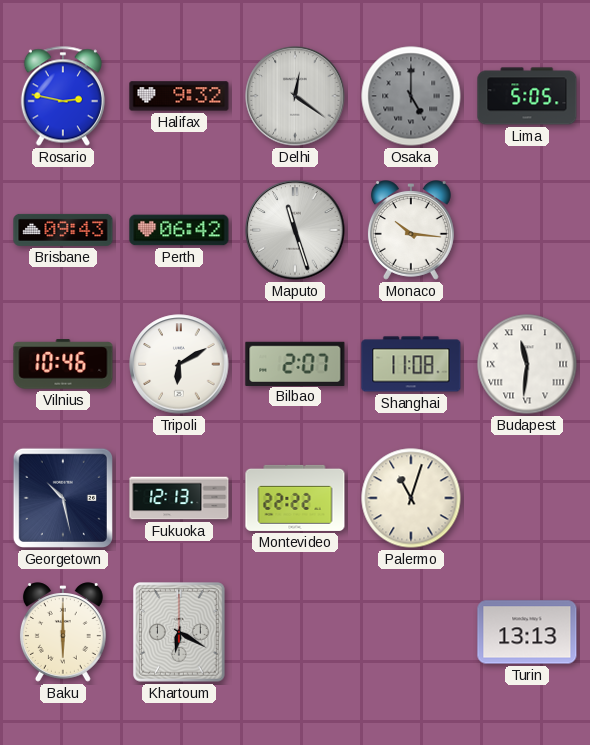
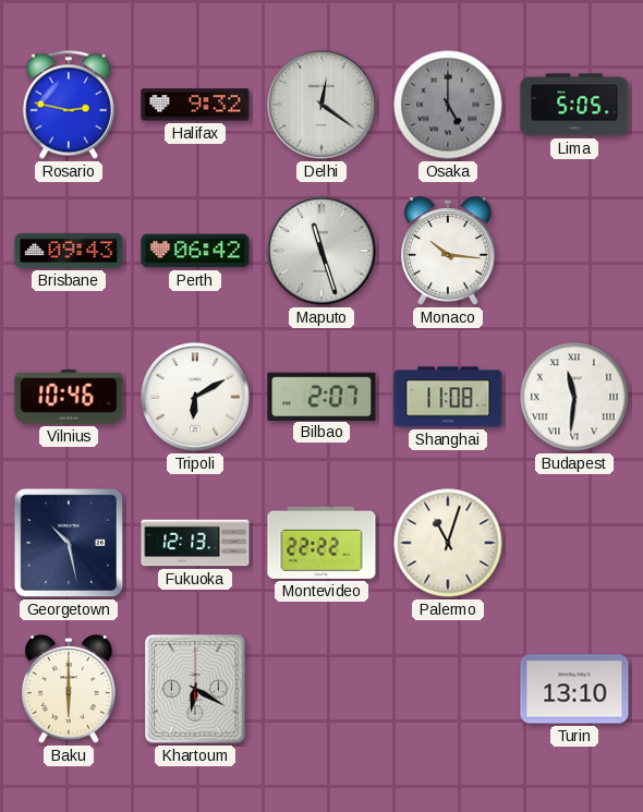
Turin: 13:13 -> 13:10 (574, 689)
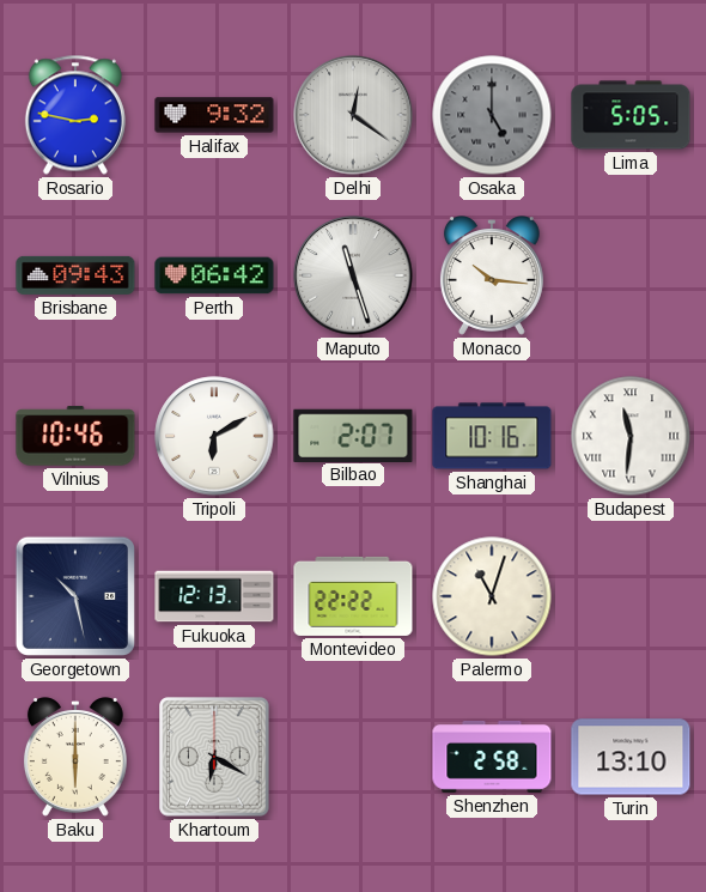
Shanghai: 11:08 -> 10:16 (492, 436)
Shenzhen: none -> 2:58 (492, 757)
